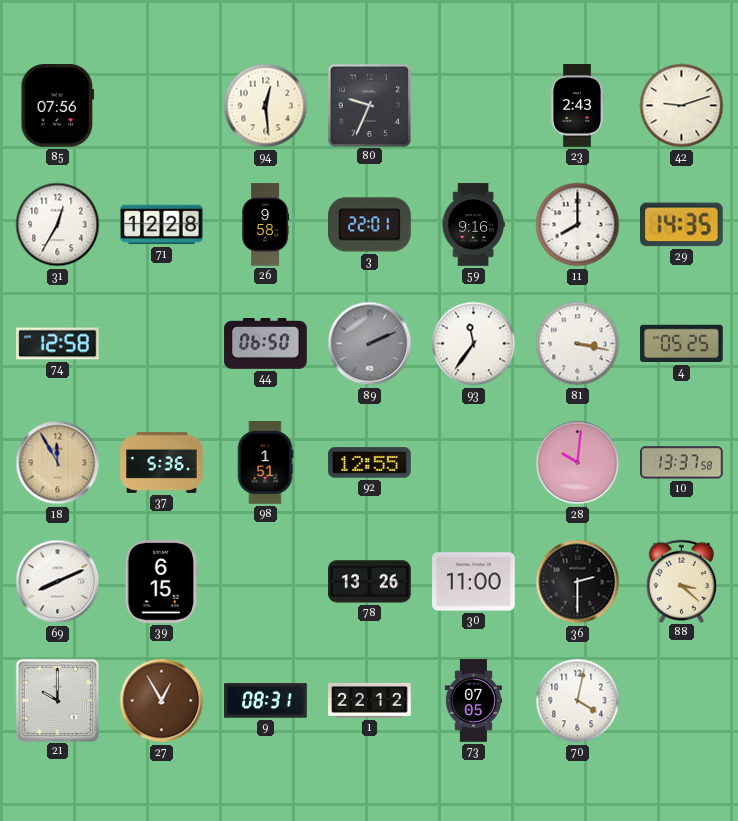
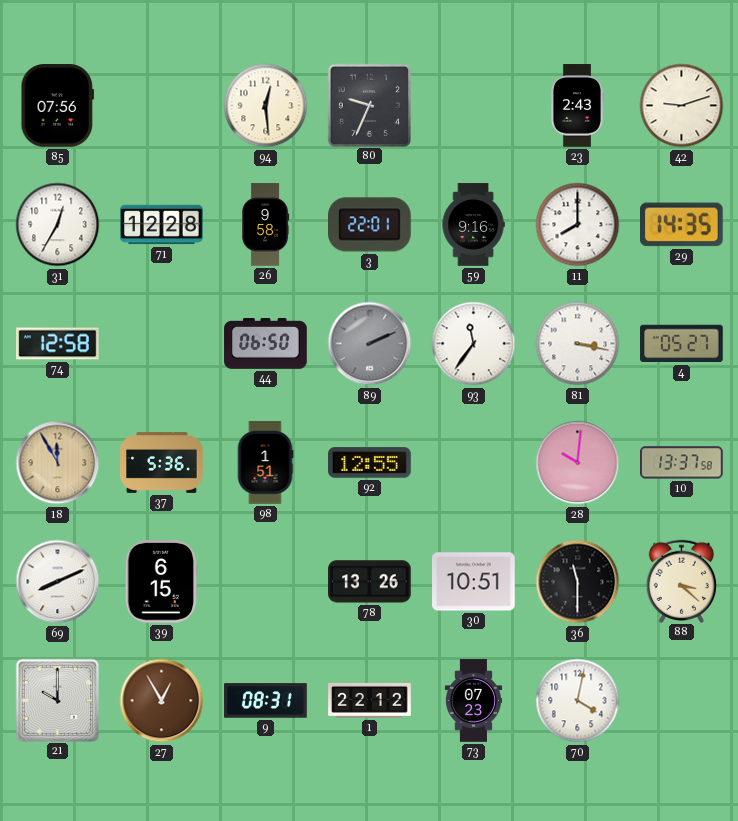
4: 05:25 -> 05:27 (682, 344)
30: 11:00 -> 10:51 (474, 582)
36: 2:30 -> 11:30 (578, 582)
73: 07:05 -> 07:23 (473, 701)
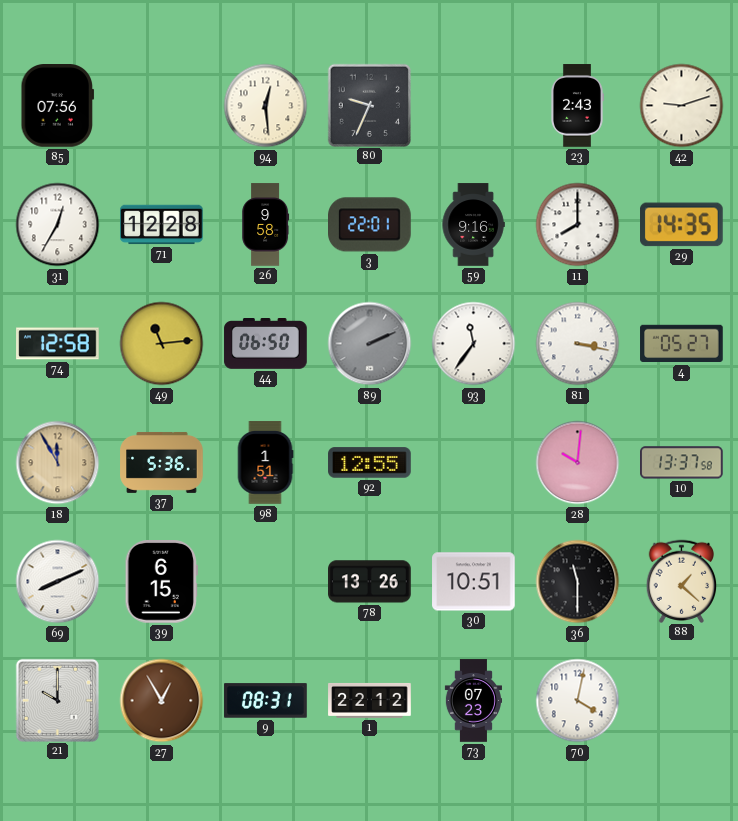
49: none -> 11:14 (162, 344)
88: 3:22 -> 1:22 (682, 581)
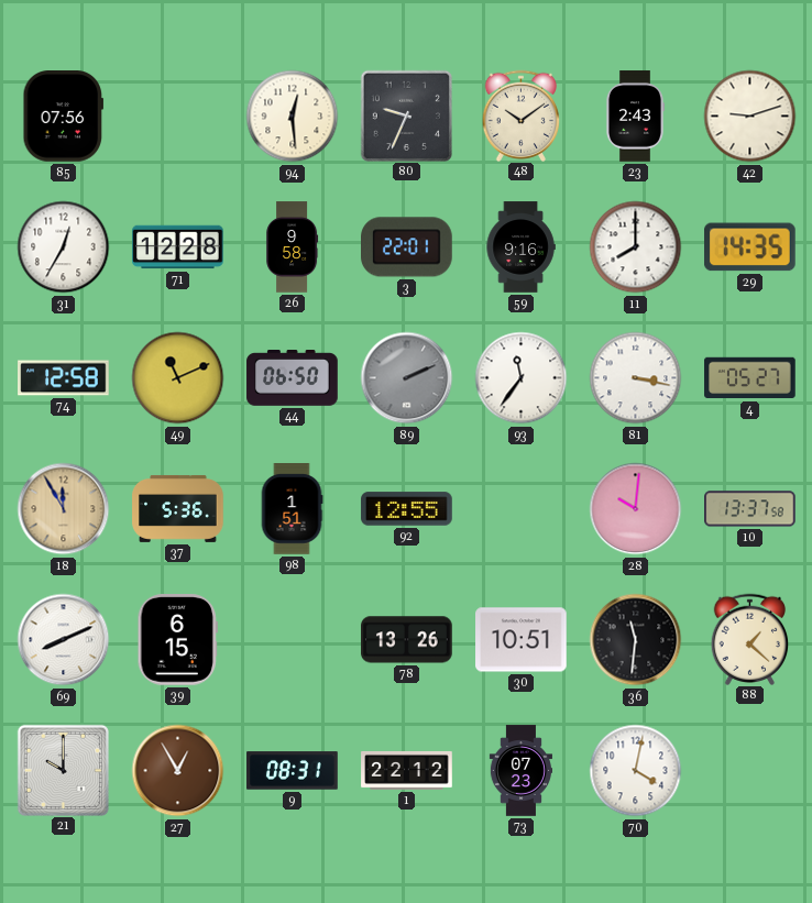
48: none -> 10:09 (522, 115)
49: 11:14 -> 11:11 (178, 378)
36: 11:30 -> 11:31 (636, 640)
